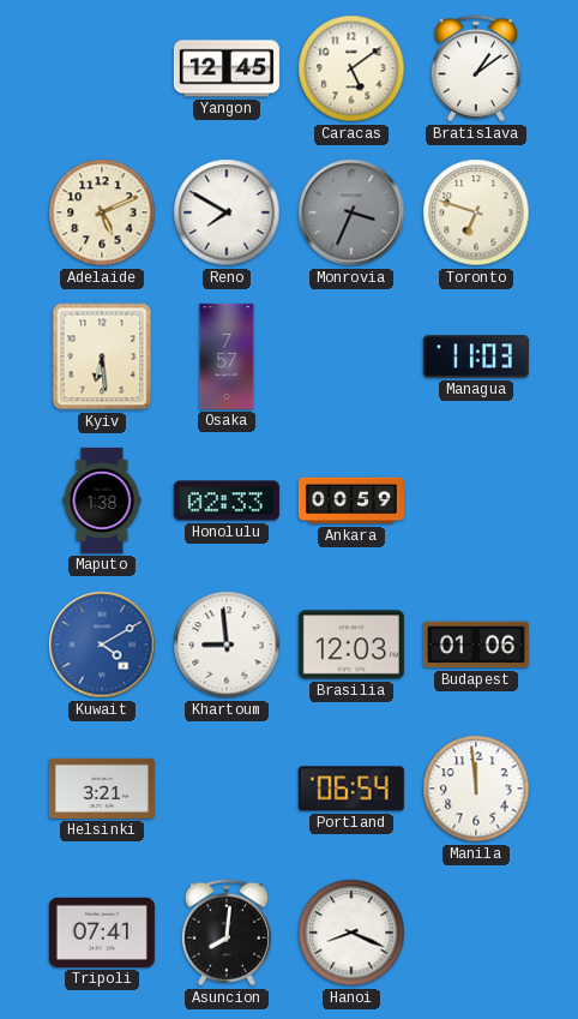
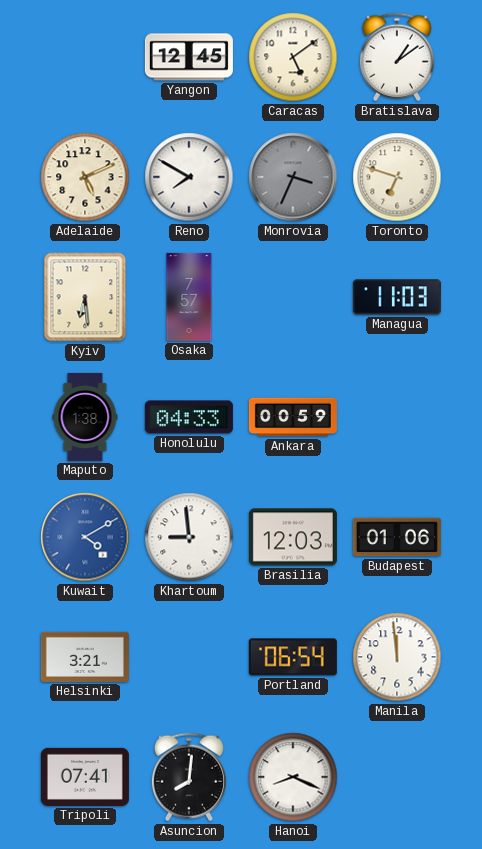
Honolulu: 02:33 -> 04:33 (189, 417)
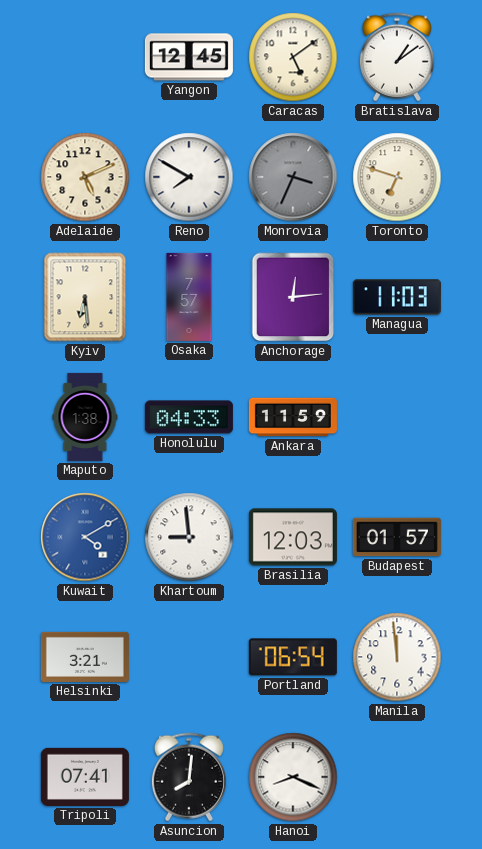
Anchorage: none -> 12:14 (293, 297)
Ankara: 00:59 -> 11:59 (293, 417)
Budapest: 01:06 -> 01:57 (397, 537)
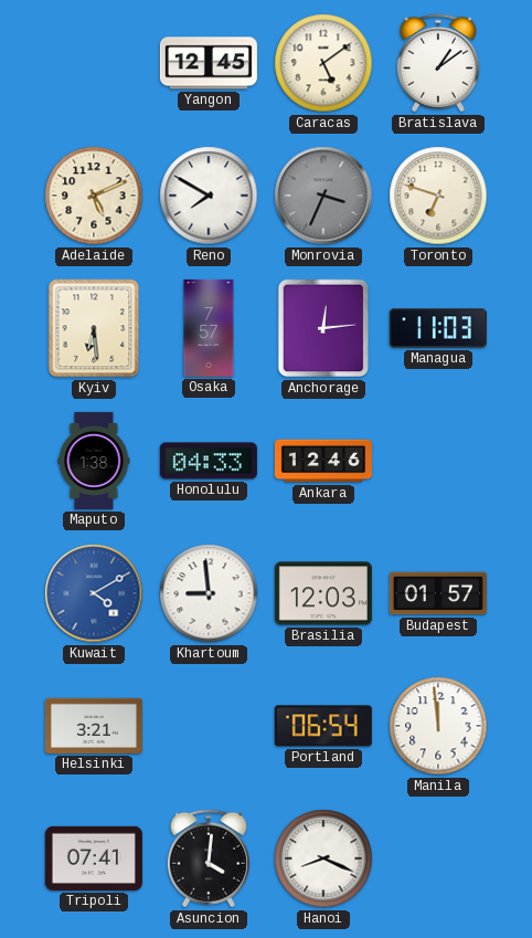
Ankara: 11:59 -> 12:46 (323, 461)
Asuncion: 8:01 -> 4:01 (209, 858)
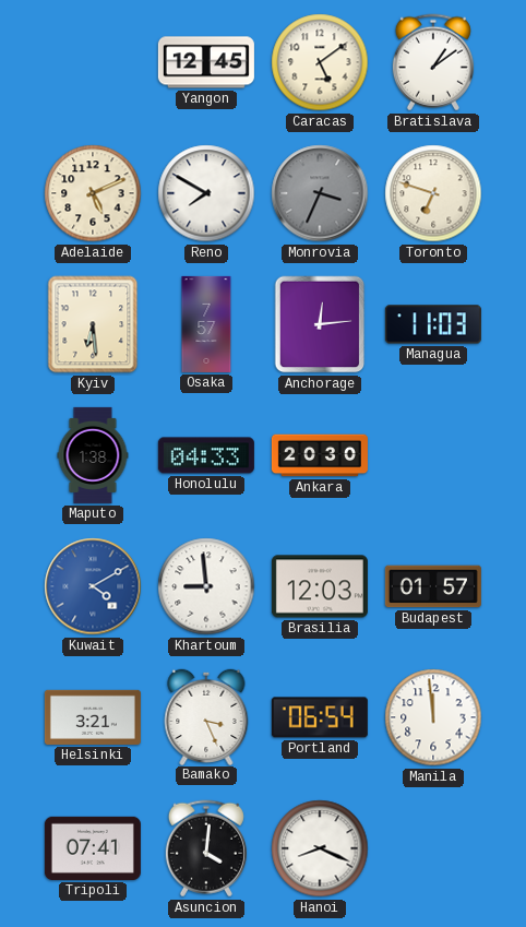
Ankara: 12:46 -> 20:30 (320, 455)
Bamako: none -> 3:26 (206, 716)
